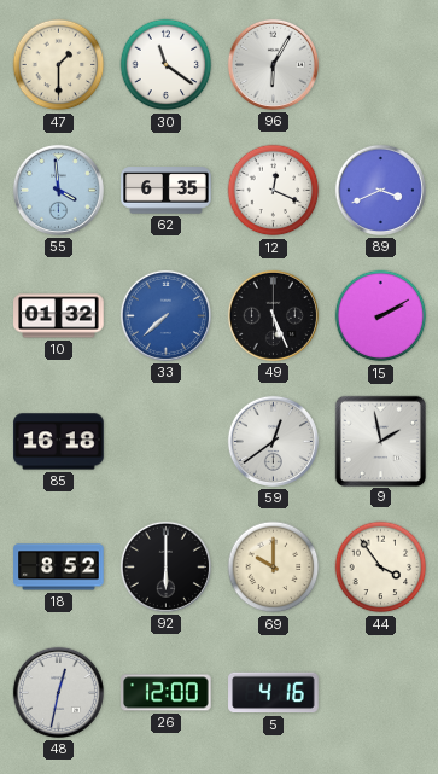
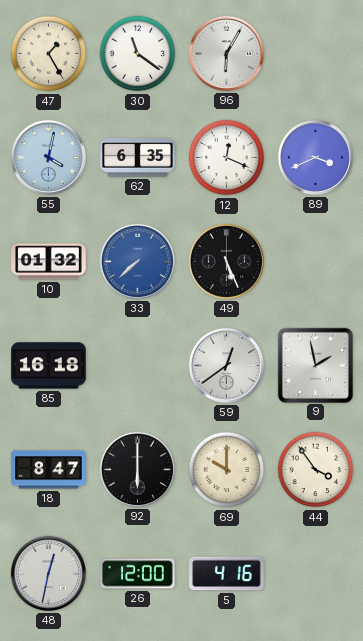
47: 1:30 -> 1:25 (49, 54)
55: 3:59 -> 4:02 (48, 157)
15: 2:10 -> none (381, 316)
18: 8:52 -> 8:47 (49, 470)
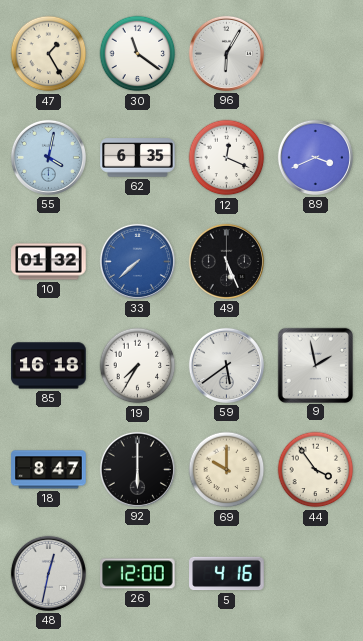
19: none -> 7:35 (138, 366)
59: 12:39 -> 5:39 (226, 365)
